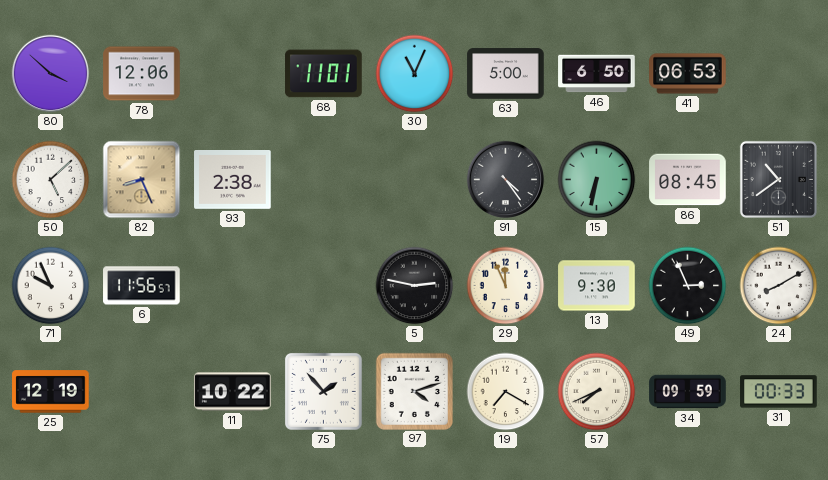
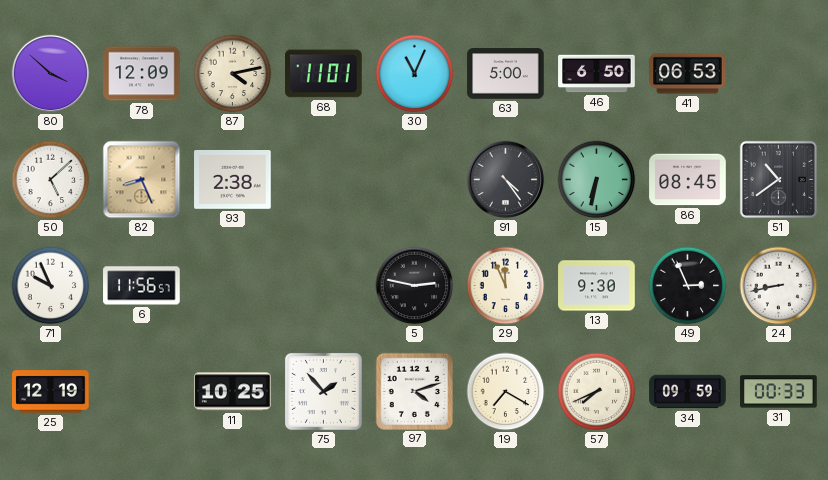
78: 12:06 -> 12:09 (142, 74)
87: none -> 4:13 (233, 74)
24: 8:10 -> 8:43 (779, 286)
11: 10:22 -> 10:25 (233, 392)
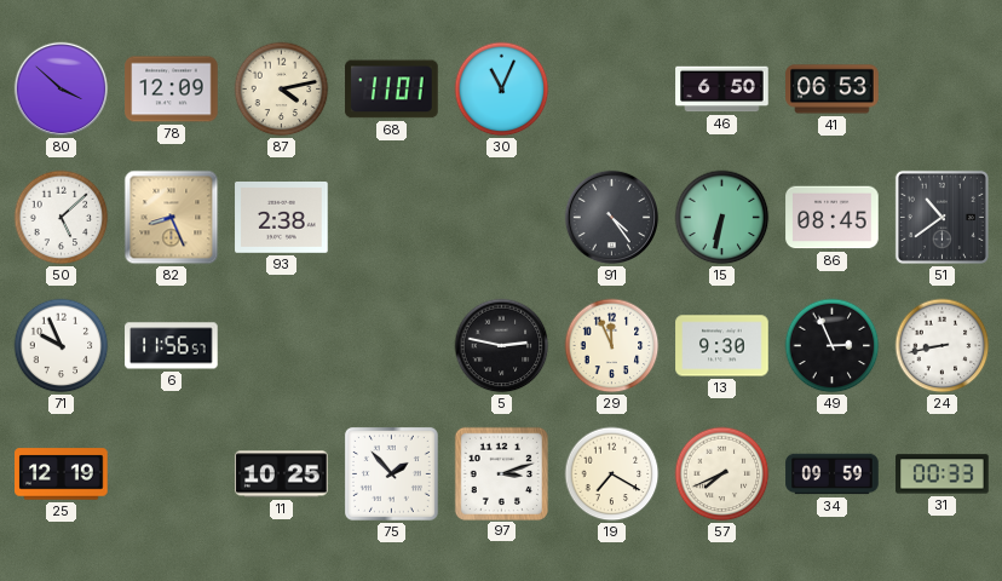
63: 5:00 -> none (506, 74)
97: 4:12 -> 3:12 (501, 473)
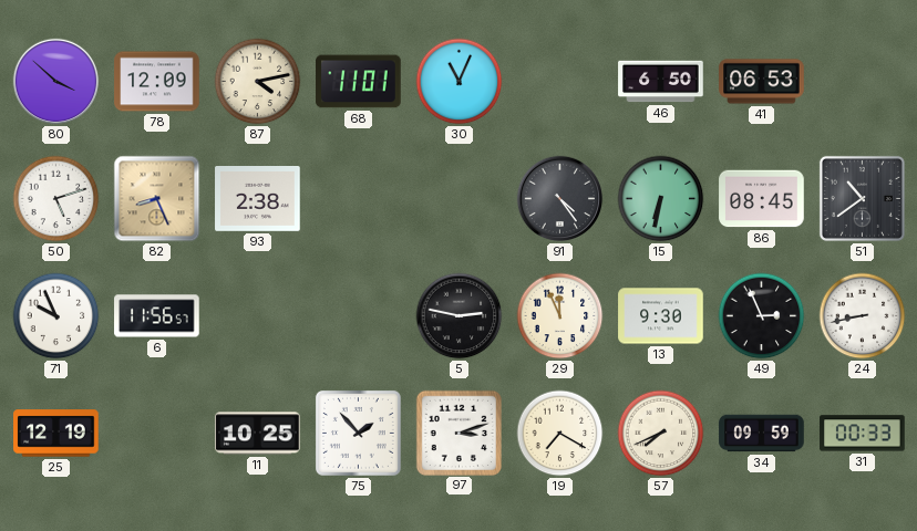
50: 5:08 -> 5:12 (56, 199)
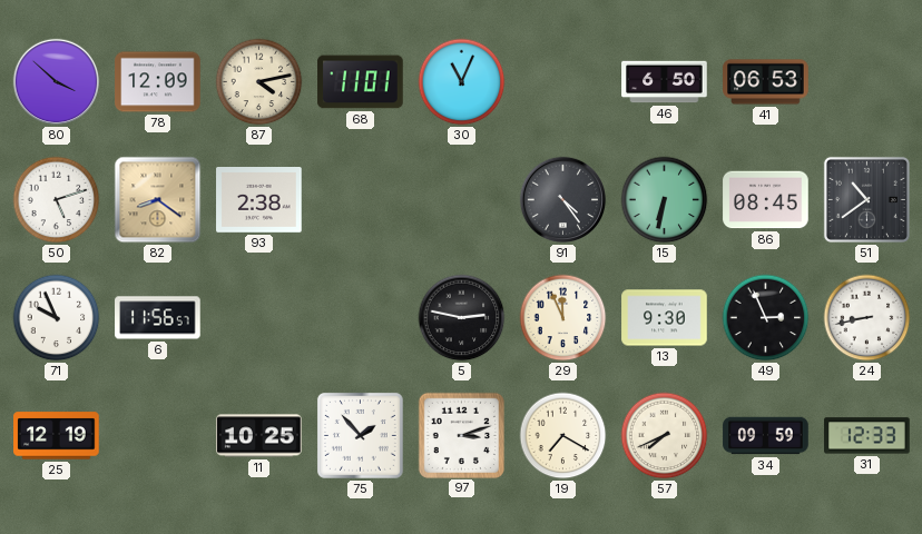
82: 8:26 -> 8:21 (158, 200)
31: 00:33 -> 12:33 (867, 436)
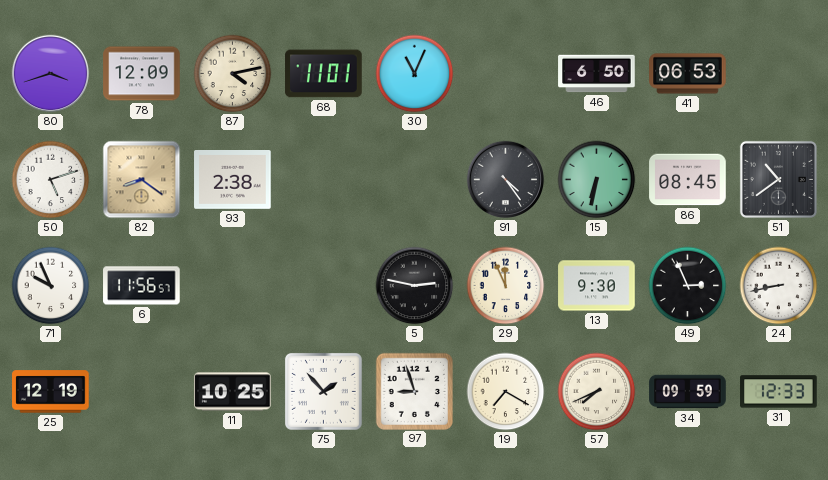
80: 3:52 -> 3:42 (51, 74)
97: 3:12 -> 8:57 (414, 391)
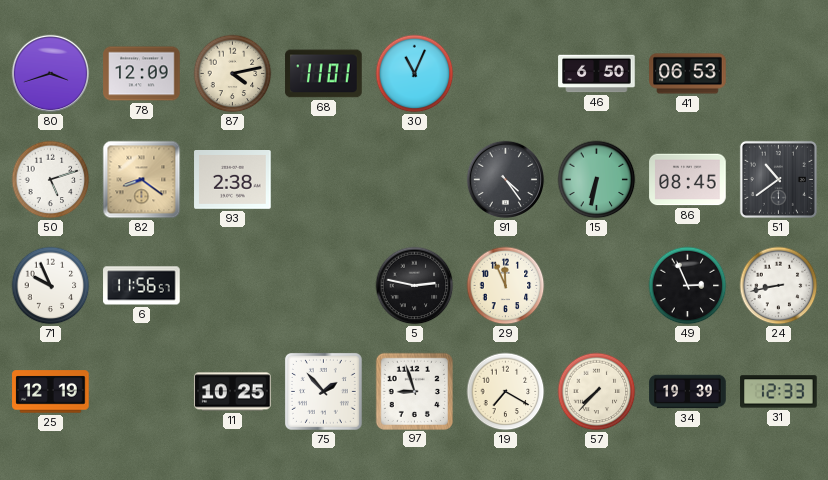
13: 9:30 -> none (597, 286)
57: 7:41 -> 7:37 (597, 392)
34: 09:59 -> 19:39 (688, 392)
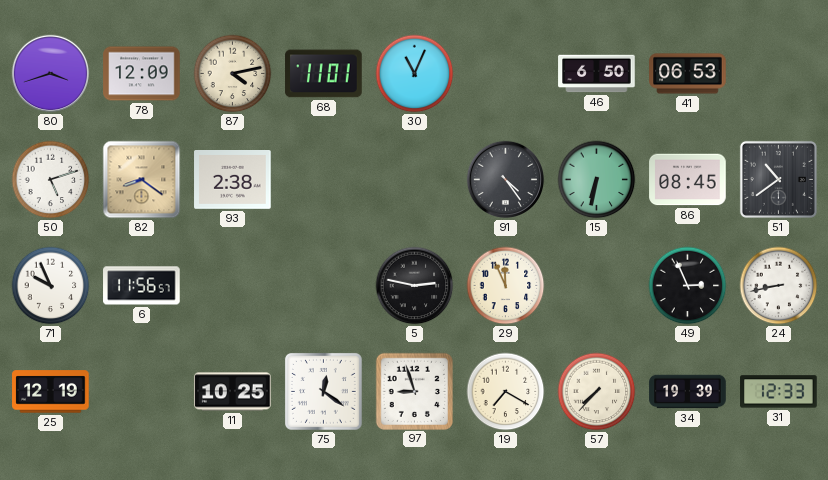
75: 1:53 -> 12:21 (323, 391)
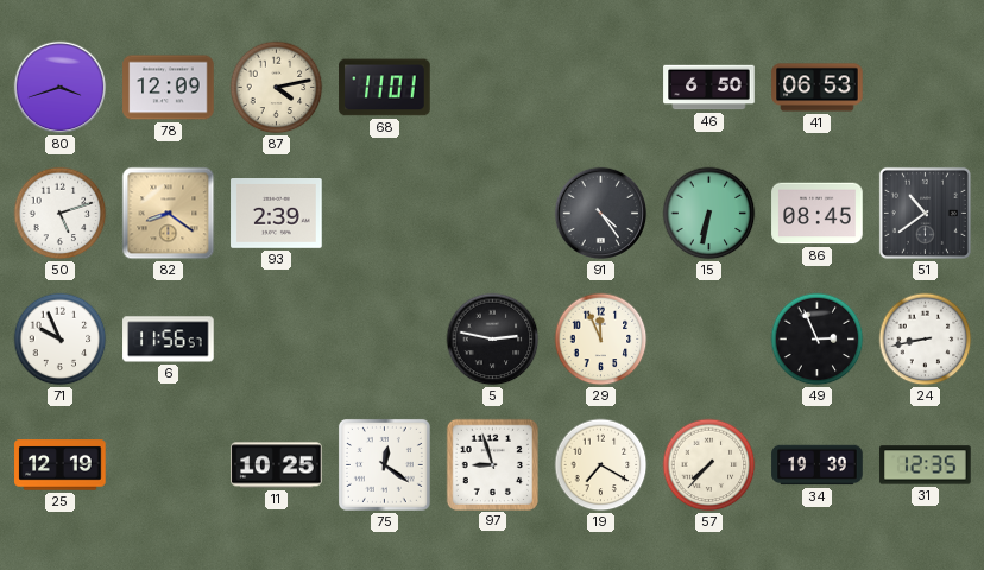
30: 11:04 -> none (415, 74)
93: 2:38 -> 2:39 (277, 214)
31: 12:33 -> 12:35 (926, 465)
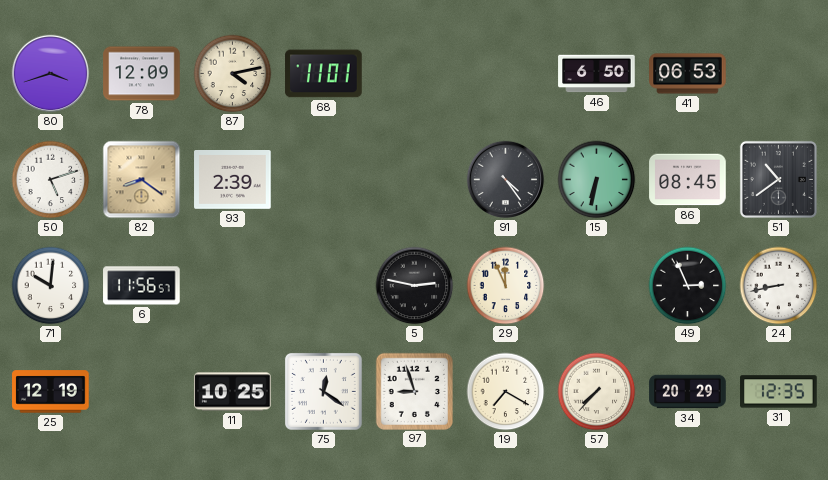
71: 9:56 -> 10:01 (51, 286)
34: 19:39 -> 20:29 (688, 392)
